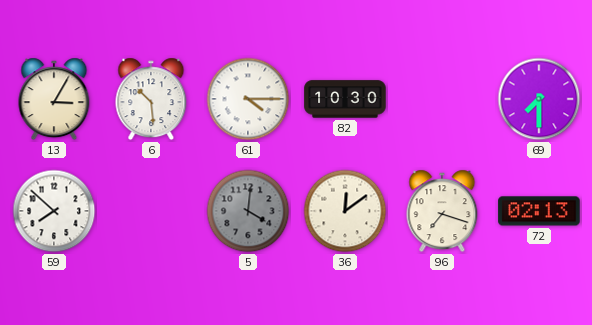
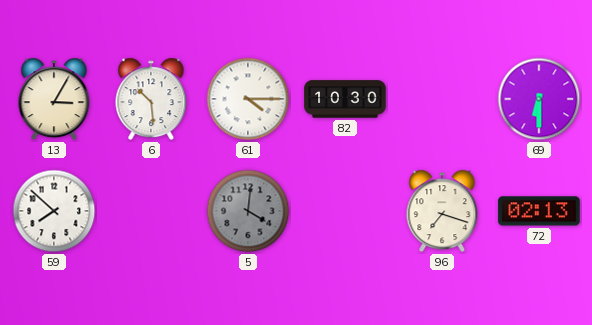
69: 7:30 -> 6:30 (539, 99)
36: 12:09 -> none (345, 211)
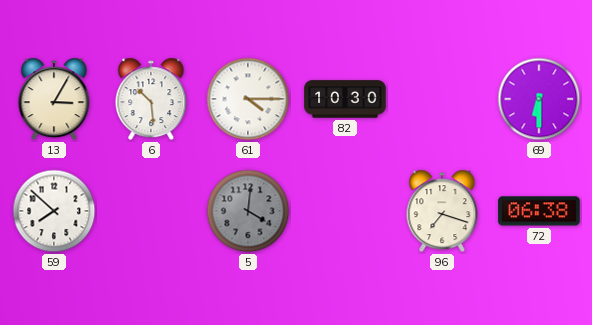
72: 02:13 -> 06:38 (539, 211)
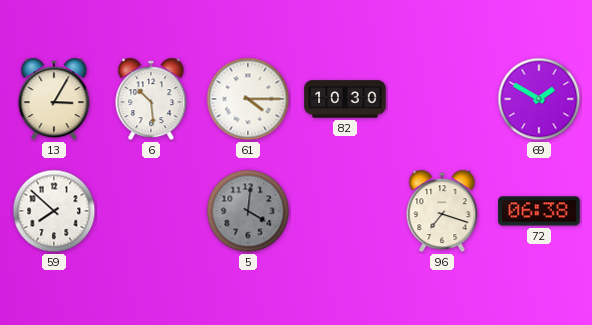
69: 6:30 -> 1:50 (539, 99)
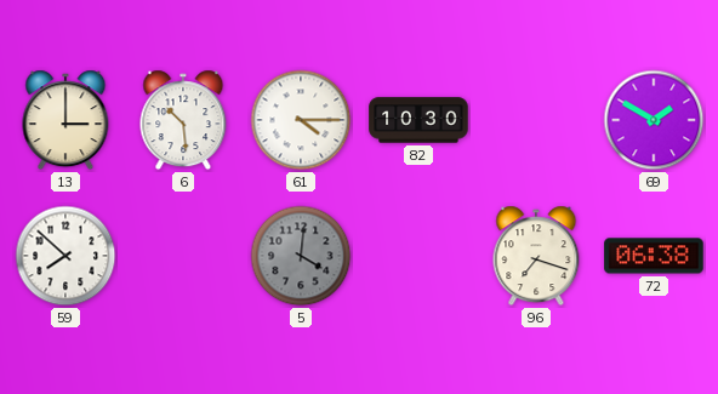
13: 3:05 -> 3:00 (65, 120)
